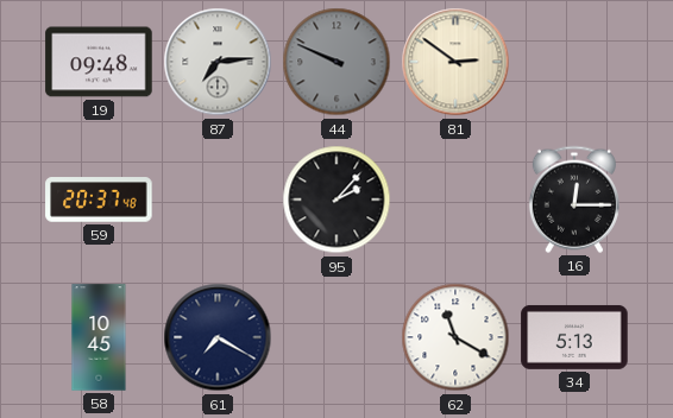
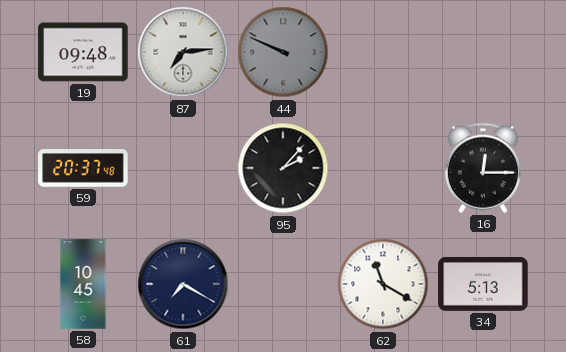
81: 2:51 -> none (455, 62)
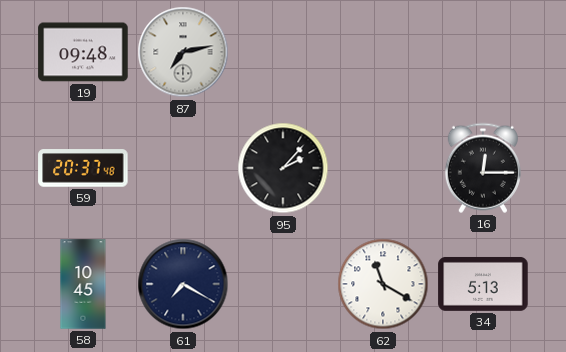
87: 7:14 -> 7:13 (183, 52)
44: 9:49 -> none (283, 52)
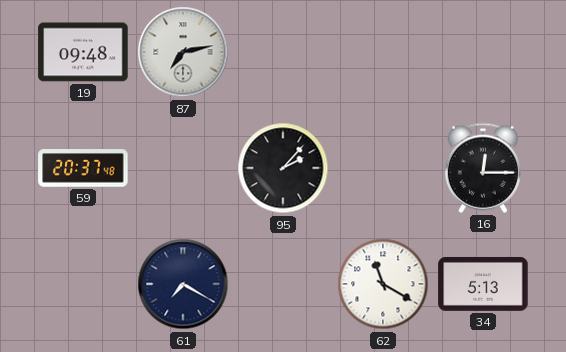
58: 10:45 -> none (83, 284)
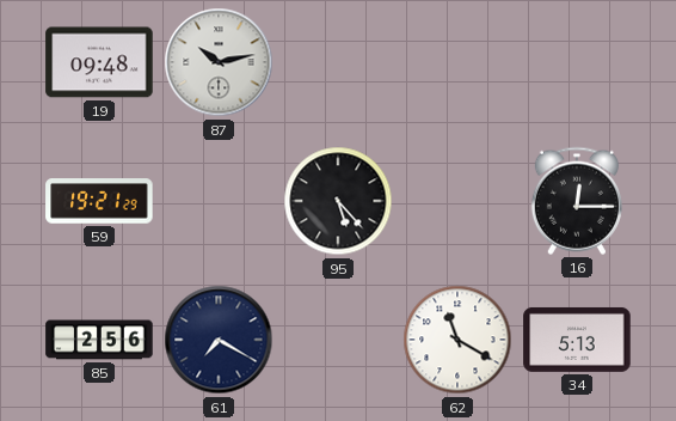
87: 7:13 -> 10:13 (219, 62)
59: 20:37 -> 19:21 (99, 201)
95: 2:07 -> 5:23 (338, 201)
85: none -> 2:56 (99, 340)
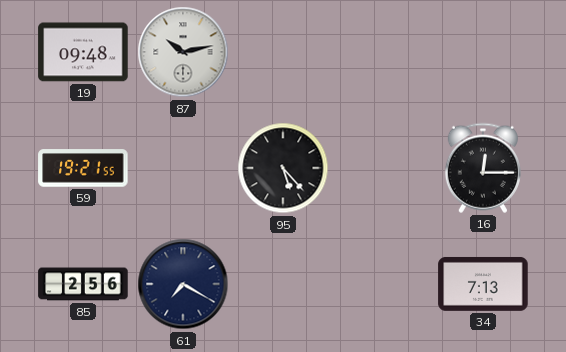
59: 19:21:29 -> 19:21:55 (83, 168)
62: 11:20 -> none (457, 340)
34: 5:13 -> 7:13 (483, 284)
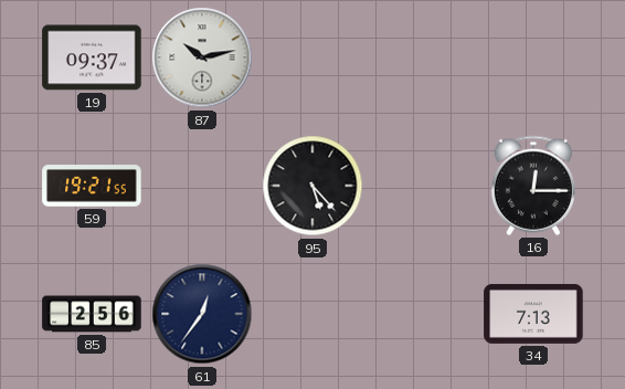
19: 09:48 -> 09:37 (92, 57)
61: 7:20 -> 12:36 (202, 314)
